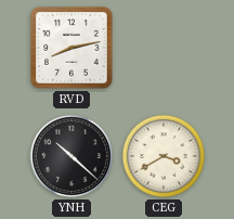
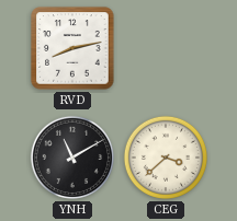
YNH: 10:22 -> 11:10 (72, 158)
CEG: 3:40 -> 3:38 (166, 158)
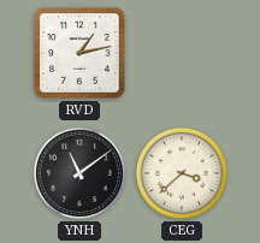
RVD: 8:13 -> 1:13 (79, 53)
YNH: 11:10 -> 11:09 (79, 173)
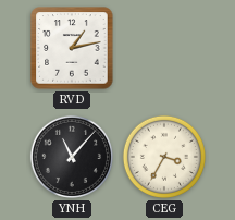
YNH: 11:09 -> 11:07 (72, 157)
CEG: 3:38 -> 3:35 (164, 157)
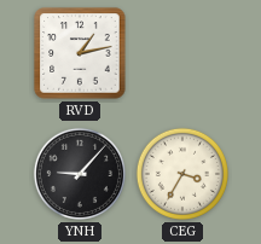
YNH: 11:07 -> 9:07 (80, 174)
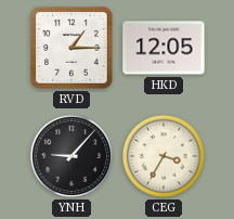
RVD: 1:13 -> 1:15 (71, 48)
HKD: none -> 12:05 (164, 48)
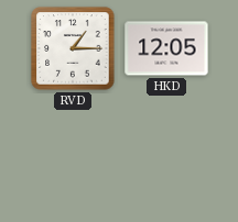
YNH: 9:07 -> none (71, 156)
CEG: 3:35 -> none (164, 156)
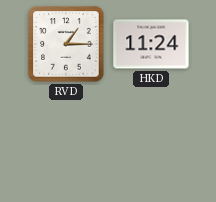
HKD: 12:05 -> 11:24 (151, 44)
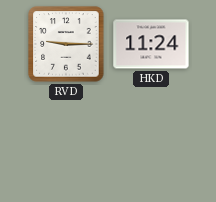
RVD: 1:15 -> 9:15 (66, 44)
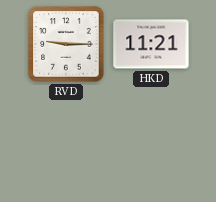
HKD: 11:24 -> 11:21 (151, 44)
